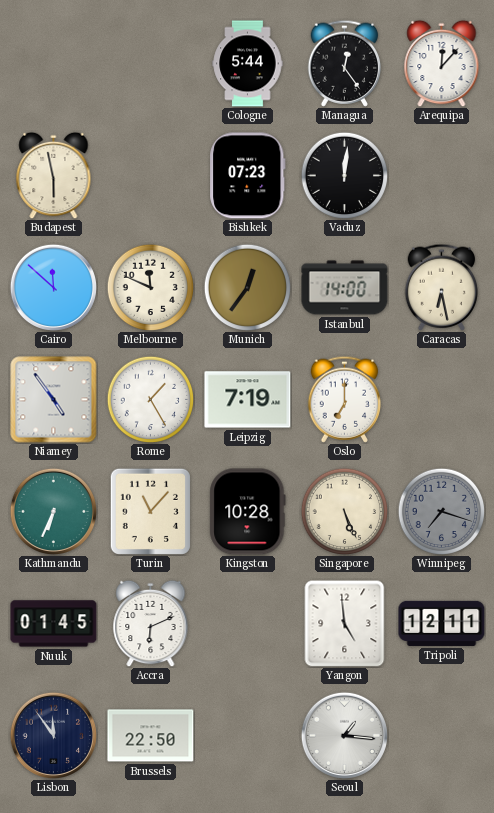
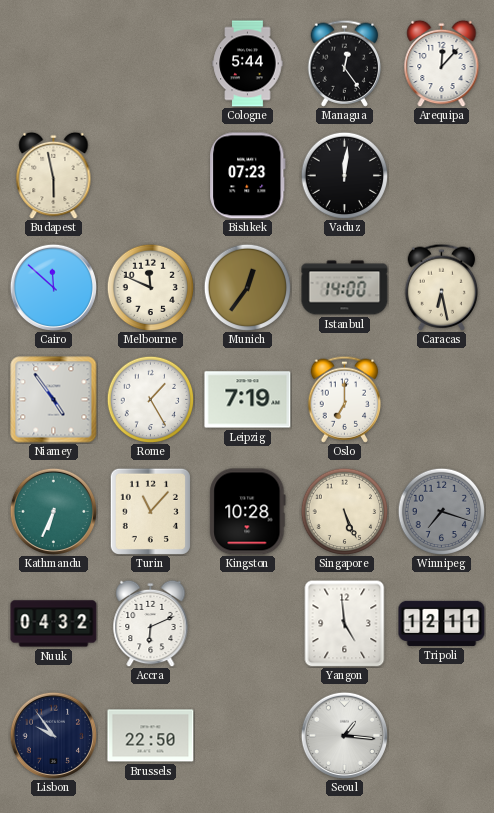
Nuuk: 01:45 -> 04:32 (54, 624)
Lisbon: 11:54 -> 9:54 (53, 735)
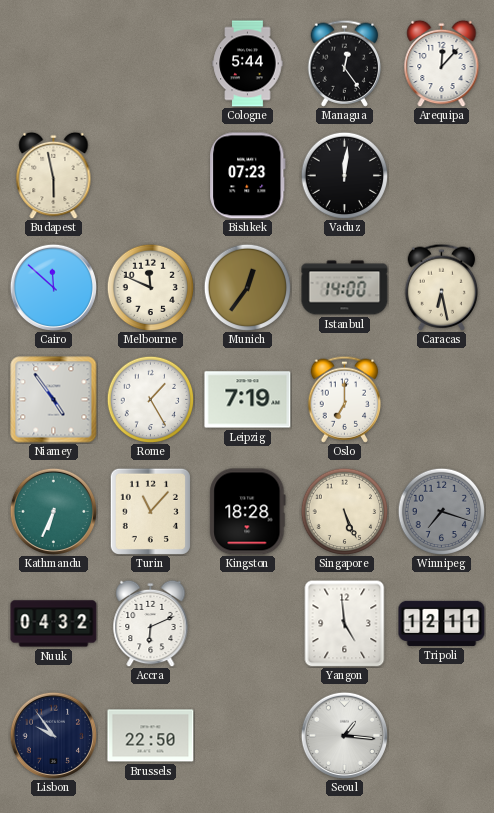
Kingston: 10:28 -> 18:28 (248, 512)
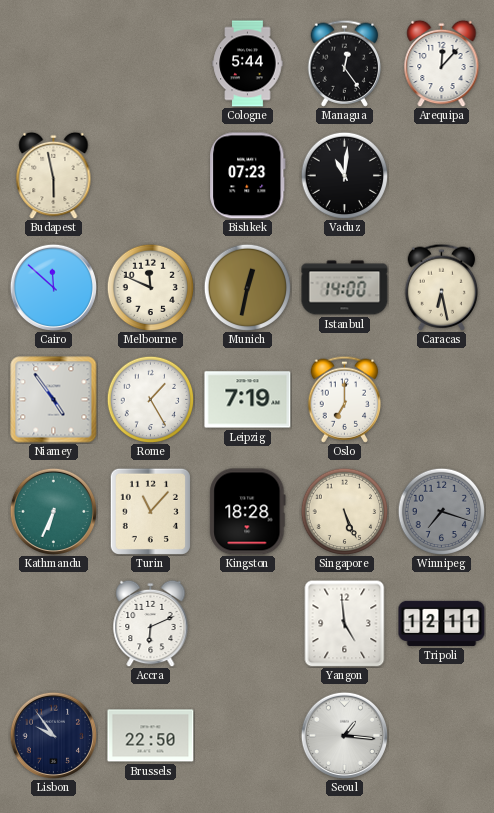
Vaduz: 12:01 -> 11:01 (344, 175)
Munich: 12:36 -> 12:32 (247, 287)
Nuuk: 04:32 -> none (54, 624)
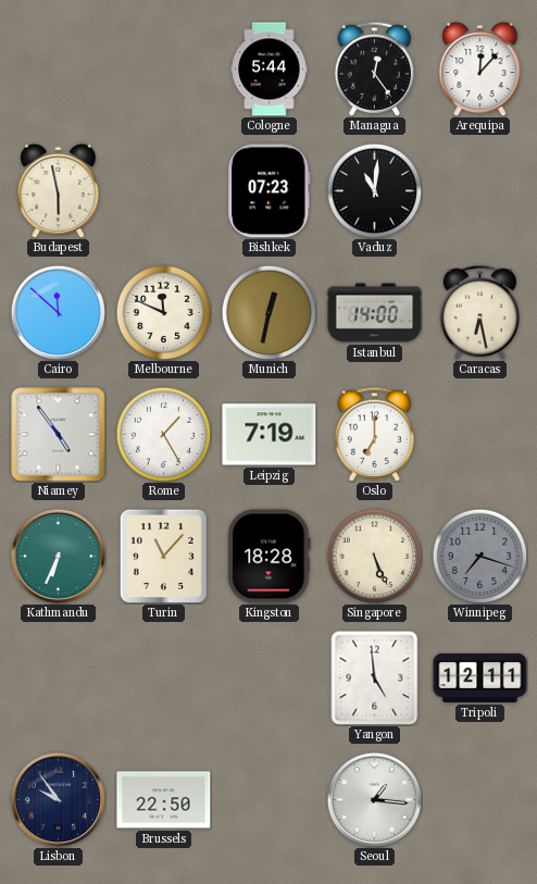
Accra: 6:11 -> none (151, 623)
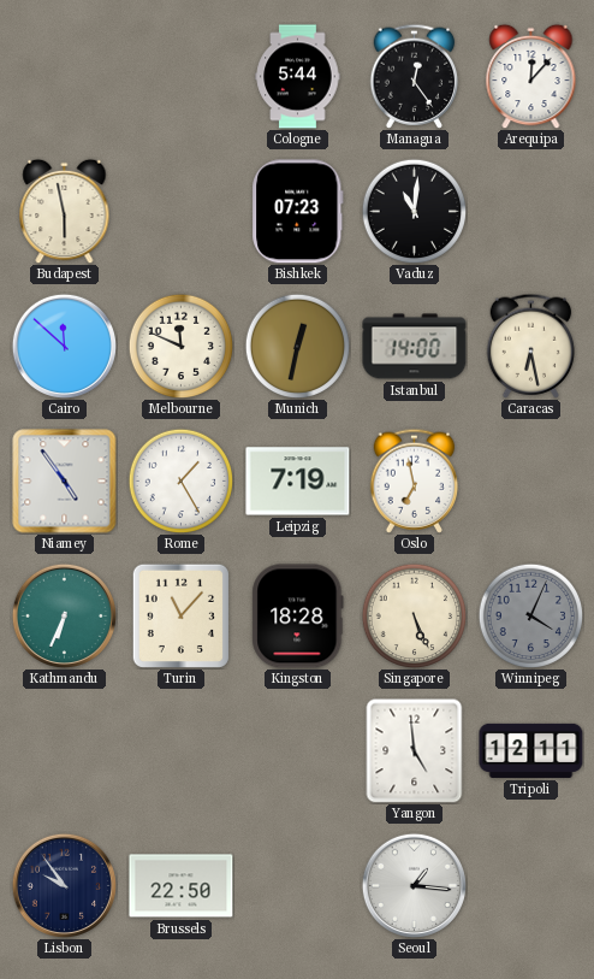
Oslo: 7:00 -> 6:58 (415, 480)
Winnipeg: 7:18 -> 4:04 (530, 615)
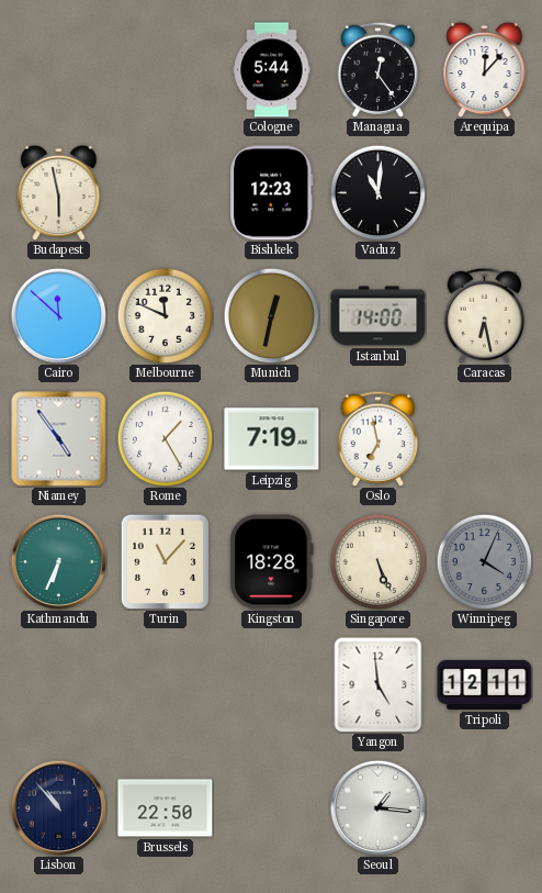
Bishkek: 07:23 -> 12:23 (272, 193)
Lisbon: 9:54 -> 10:53 (58, 807)
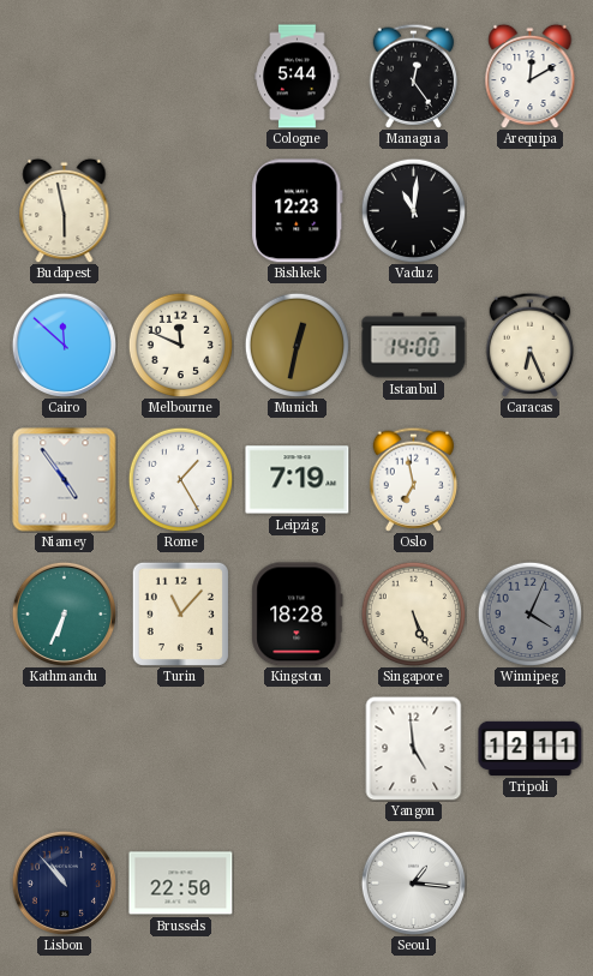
Arequipa: 12:07 -> 12:10 (531, 76)
Caracas: 6:28 -> 6:26 (531, 345)
